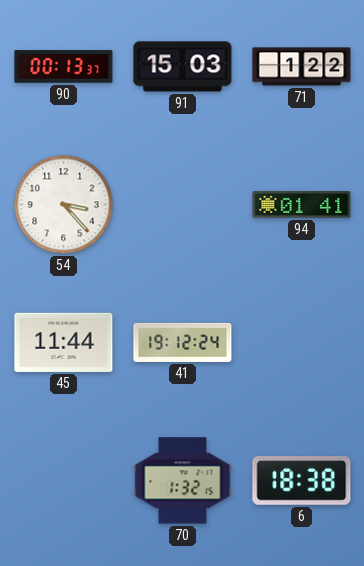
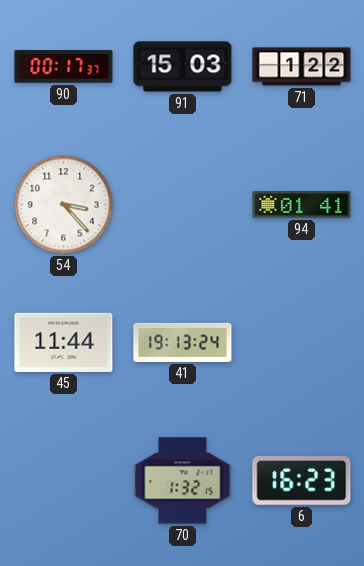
90: 00:13 -> 00:17 (64, 67)
41: 19:12 -> 19:13 (183, 342)
6: 18:38 -> 16:23 (302, 481)
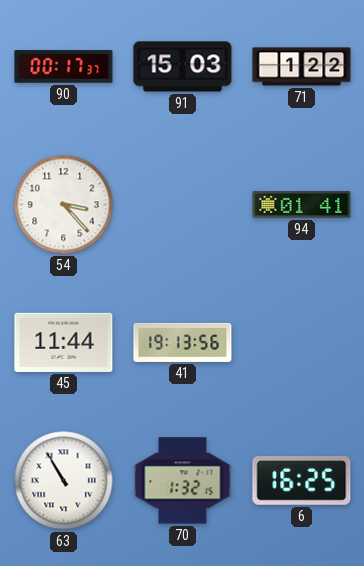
41: 19:13:24 -> 19:13:56 (183, 342)
63: none -> 10:55 (64, 481)
6: 16:23 -> 16:25 (302, 481)
